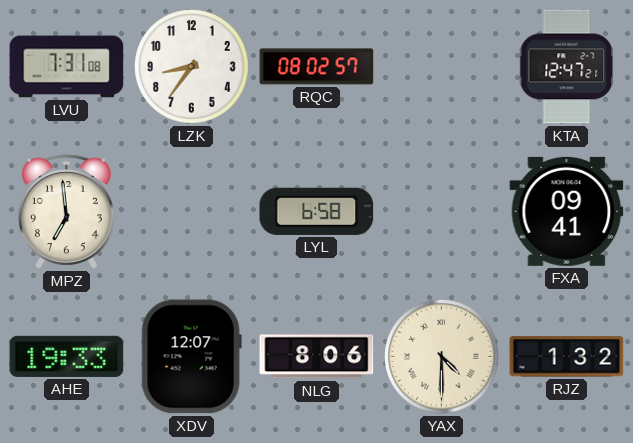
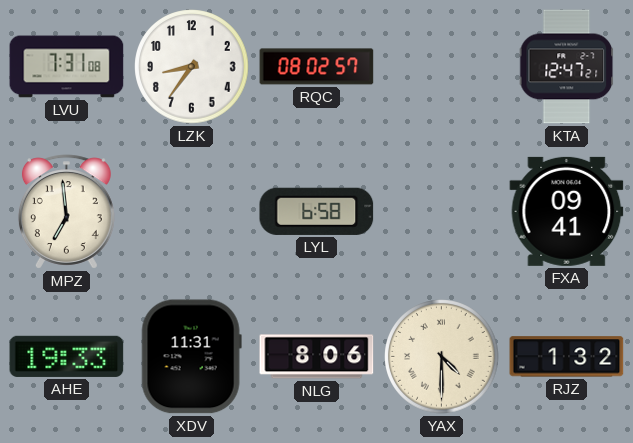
XDV: 12:07 -> 11:31 (191, 357)
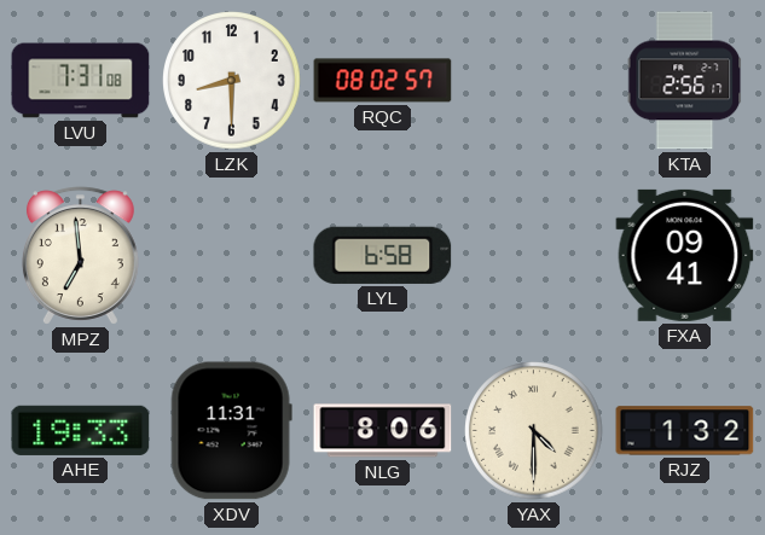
LZK: 8:36 -> 8:30 (232, 81)
KTA: 12:47 -> 2:56 (685, 81)
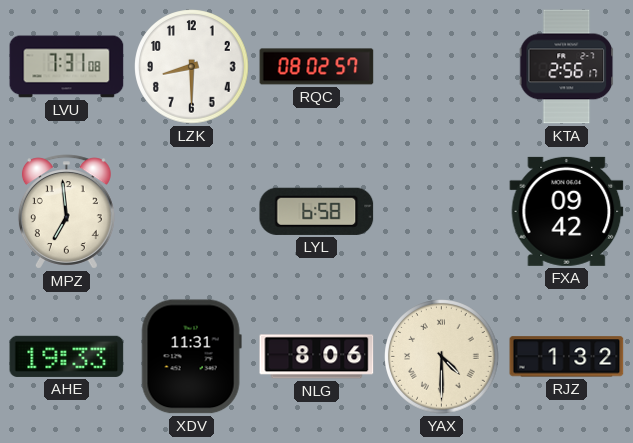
FXA: 09:41 -> 09:42 (567, 211)
